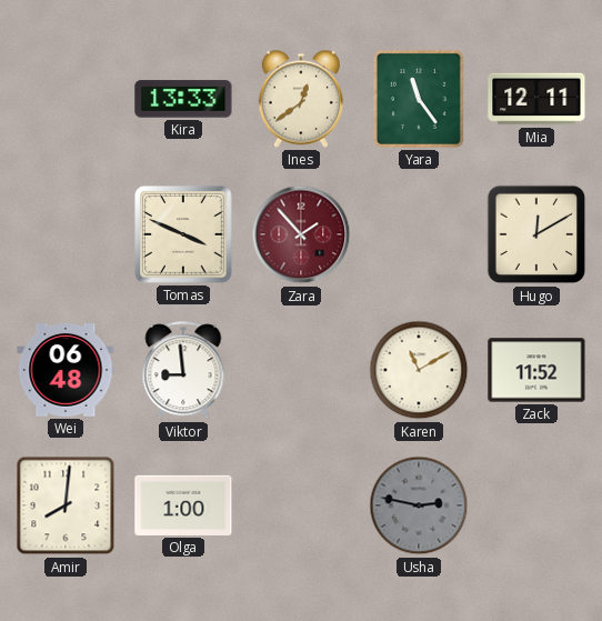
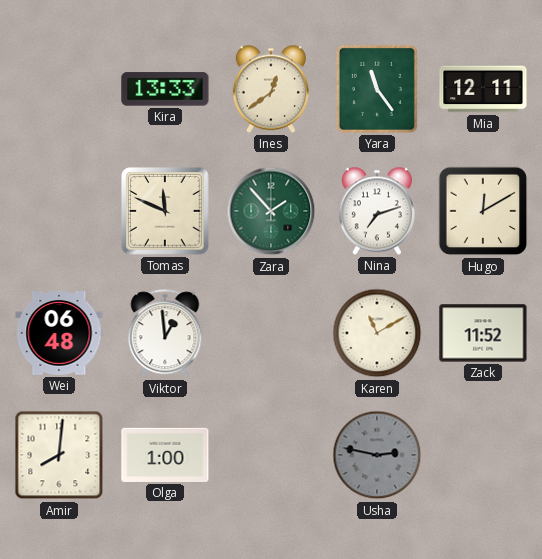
Tomas: 3:49 -> 11:49 (166, 212)
Zara dial: burgundy -> green (271, 211)
Nina: none -> 7:12 (377, 211)
Viktor: 8:59 -> 12:59 (165, 334)
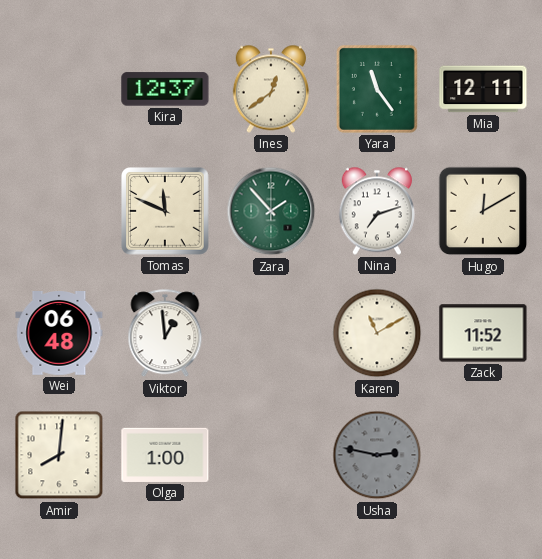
Kira: 13:33 -> 12:37 (165, 89)
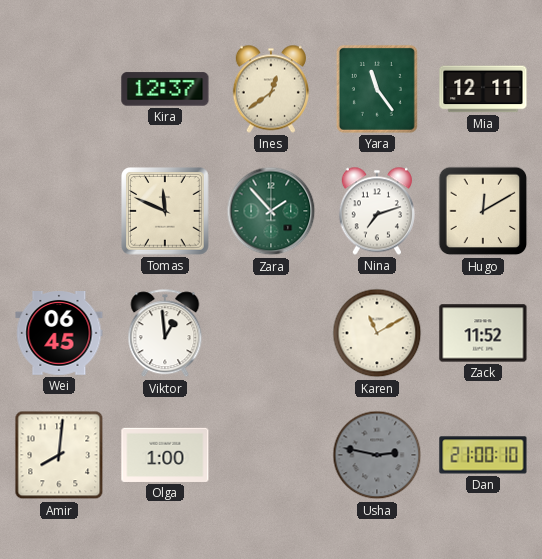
Wei: 06:48 -> 06:45 (59, 334)
Dan: none -> 21:00 (483, 455)
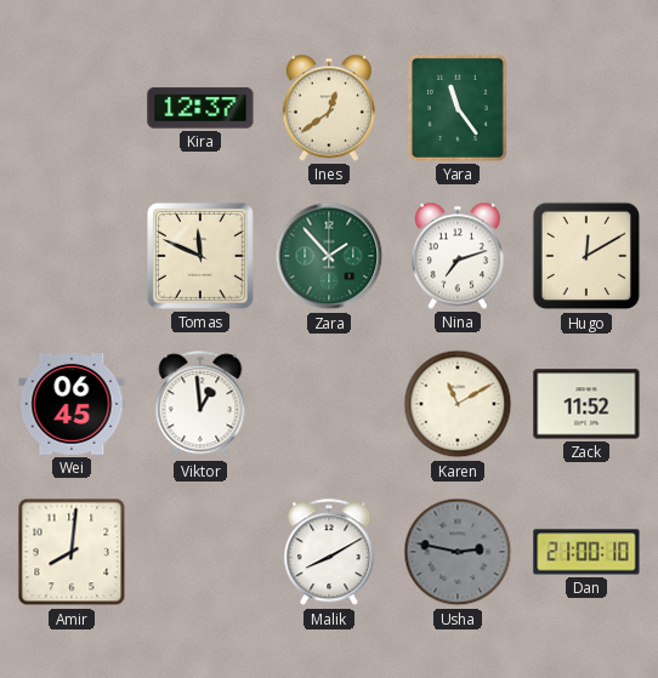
Mia: 12:11 -> none (483, 89)
Olga: 1:00 -> none (165, 455)
Malik: none -> 8:10 (329, 553)
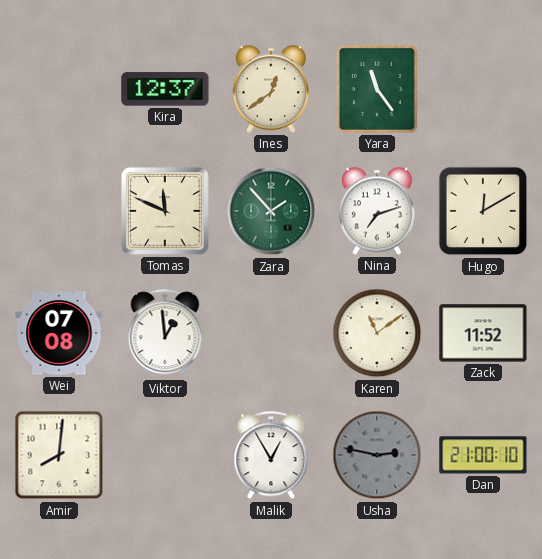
Wei: 06:45 -> 07:08 (59, 334)
Karen: 11:10 -> 11:09 (377, 333)
Malik: 8:10 -> 12:55 (271, 456)
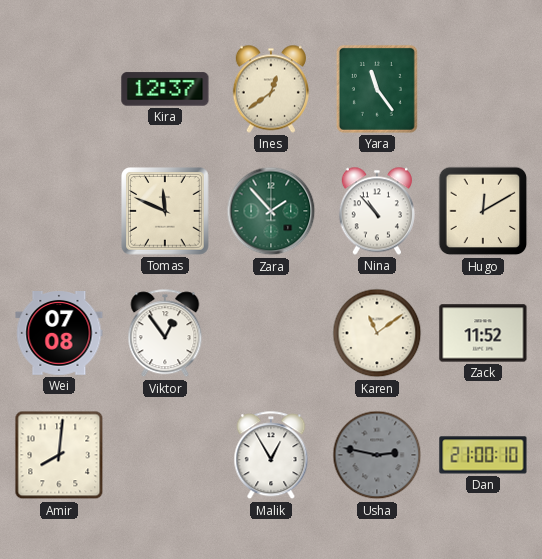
Nina: 7:12 -> 10:53 (377, 211)
Viktor: 12:59 -> 12:54 (165, 334)
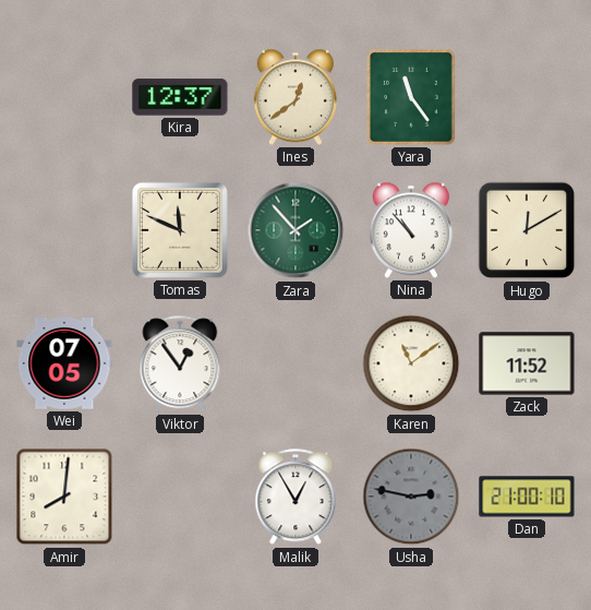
Wei: 07:08 -> 07:05 (64, 364)
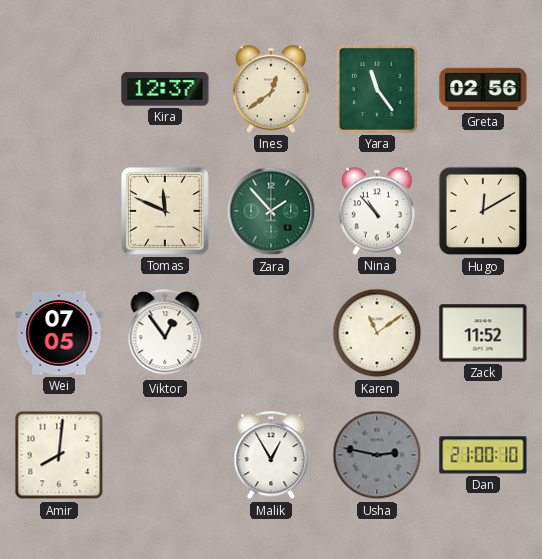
Greta: none -> 02:56 (483, 89)
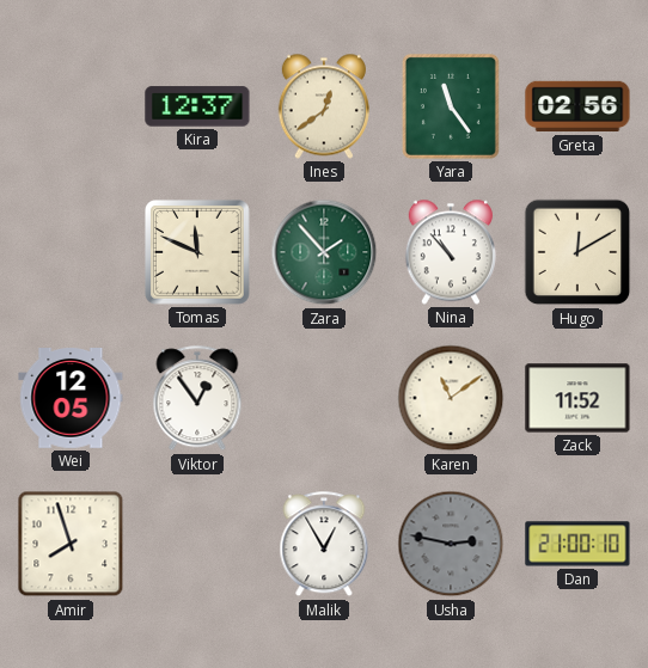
Wei: 07:05 -> 12:05 (71, 399)
Amir: 8:01 -> 7:57 (71, 544)
